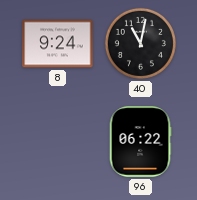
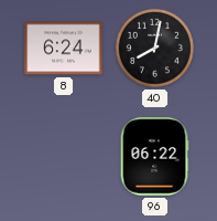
8: 9:24 -> 6:24 (64, 49)
40: 11:02 -> 8:02 (154, 48)
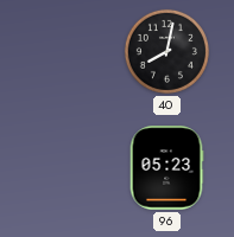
8: 6:24 -> none (64, 49)
96: 06:22 -> 05:23 (166, 168)
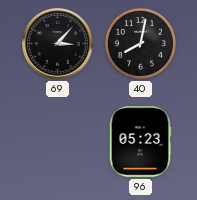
69: none -> 3:07 (58, 44)
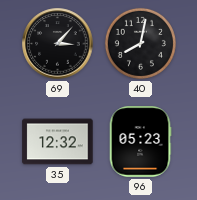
35: none -> 12:32 (58, 142)
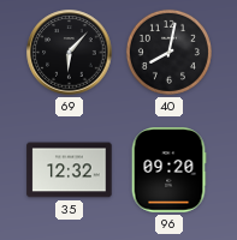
69: 3:07 -> 6:07 (70, 53)
96: 05:23 -> 09:20 (168, 170)
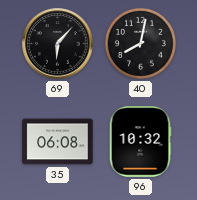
35: 12:32 -> 06:08 (58, 142)
96: 09:20 -> 10:32 (140, 142)
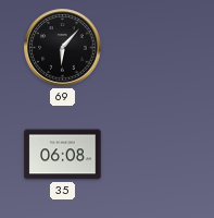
40: 8:02 -> none (140, 43)
96: 10:32 -> none (140, 142)
